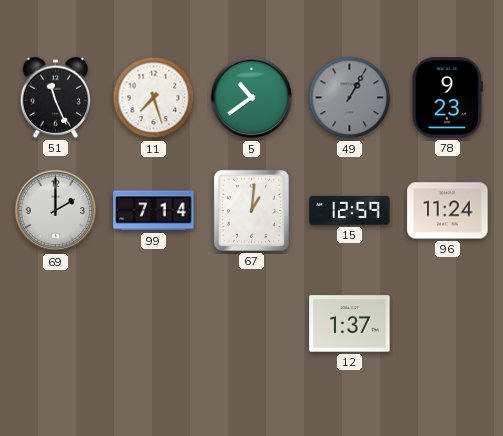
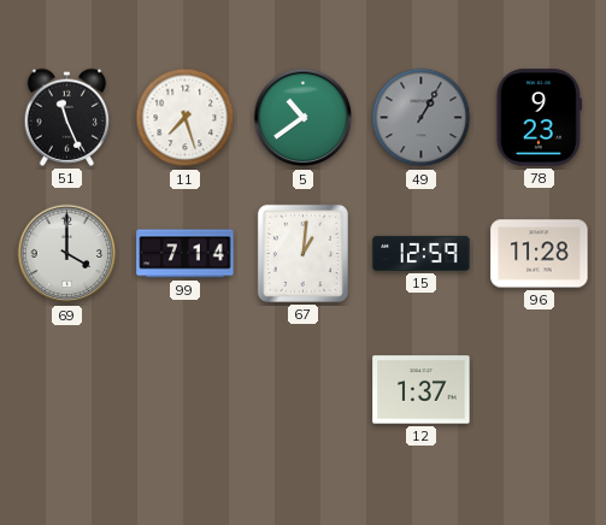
69: 2:00 -> 4:00 (67, 254)
96: 11:24 -> 11:28 (540, 254)
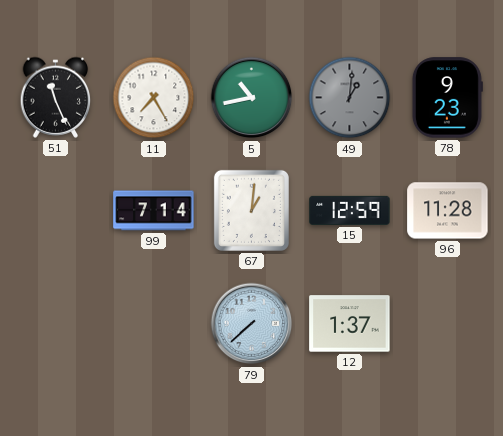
11: 7:27 -> 7:25 (154, 98)
5: 10:39 -> 10:43 (252, 98)
49: 1:05 -> 1:01 (350, 98)
69: 4:00 -> none (67, 254)
79: none -> 7:38 (252, 324)
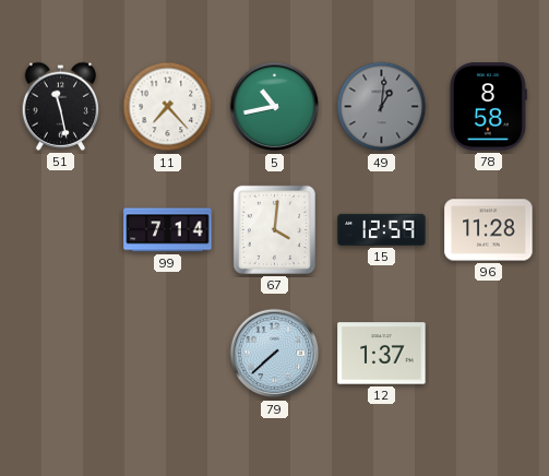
51: 11:26 -> 11:28 (61, 106)
11: 7:25 -> 7:23 (168, 107)
78: 9:23 -> 8:58 (488, 107)
67: 1:01 -> 4:01 (274, 229)
